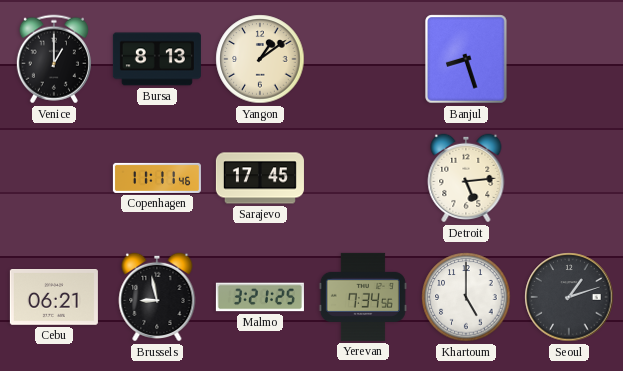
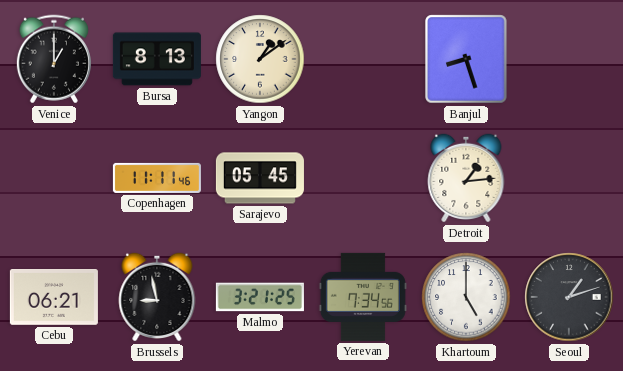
Sarajevo: 17:45 -> 05:45 (260, 178)
Detroit: 5:14 -> 1:14 (466, 178)
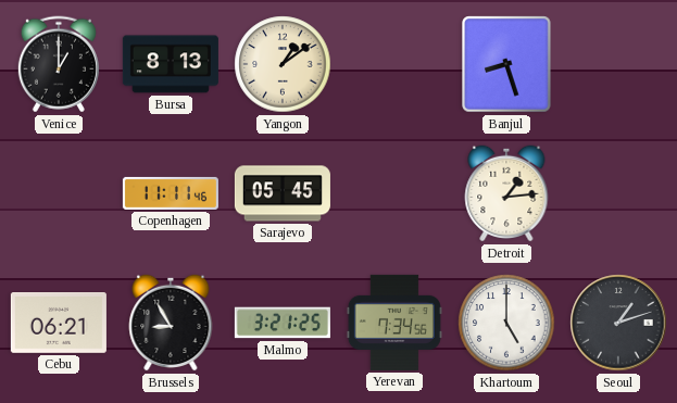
Brussels: 8:58 -> 8:55 (171, 323)
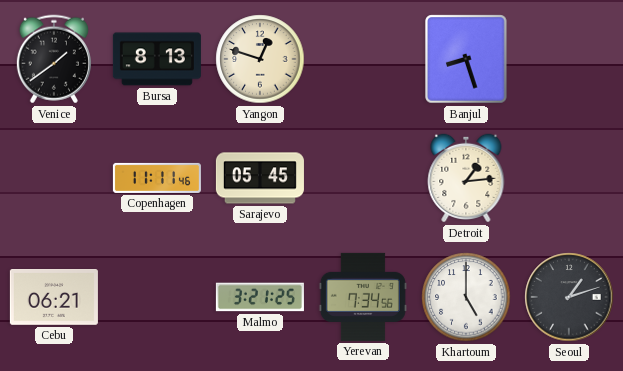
Venice: 1:00 -> 1:39 (54, 59)
Yangon: 1:09 -> 12:48 (260, 59)
Brussels: 8:55 -> none (171, 323)
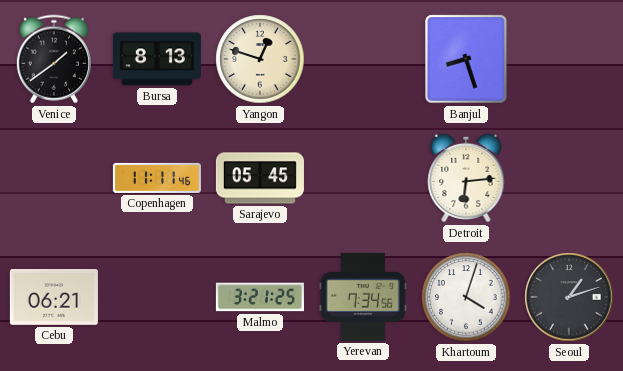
Detroit: 1:14 -> 6:14 (466, 178)
Khartoum: 5:00 -> 4:03 (466, 297)
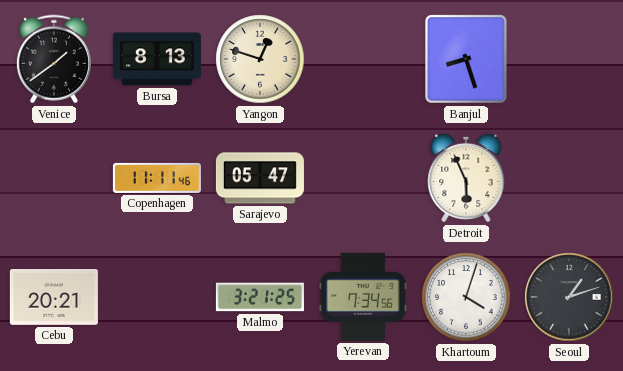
Sarajevo: 05:45 -> 05:47 (260, 178)
Detroit: 6:14 -> 5:56 (466, 178)
Cebu: 06:21 -> 20:21 (54, 298)
